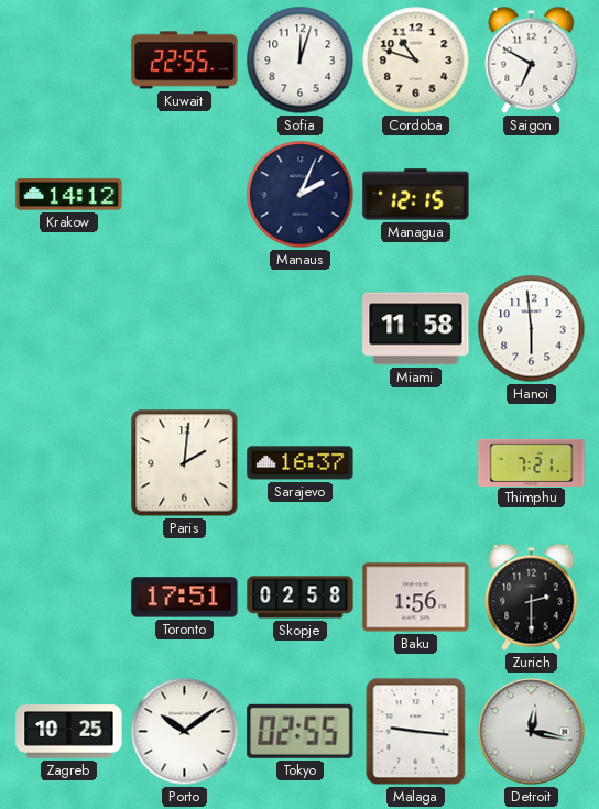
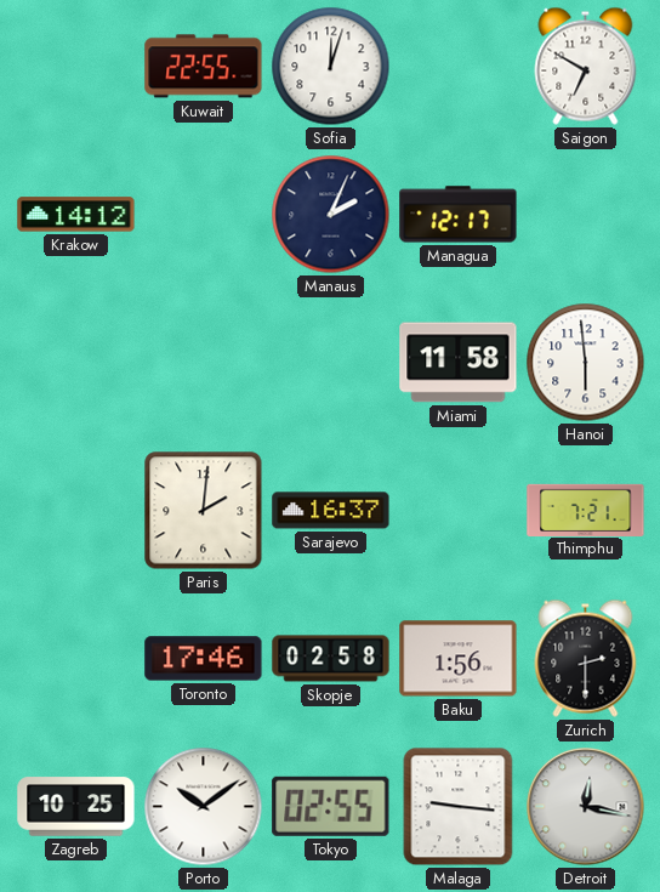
Cordoba: 10:48 -> none (416, 61)
Managua: 12:15 -> 12:17 (459, 215)
Toronto: 17:51 -> 17:46 (204, 659)
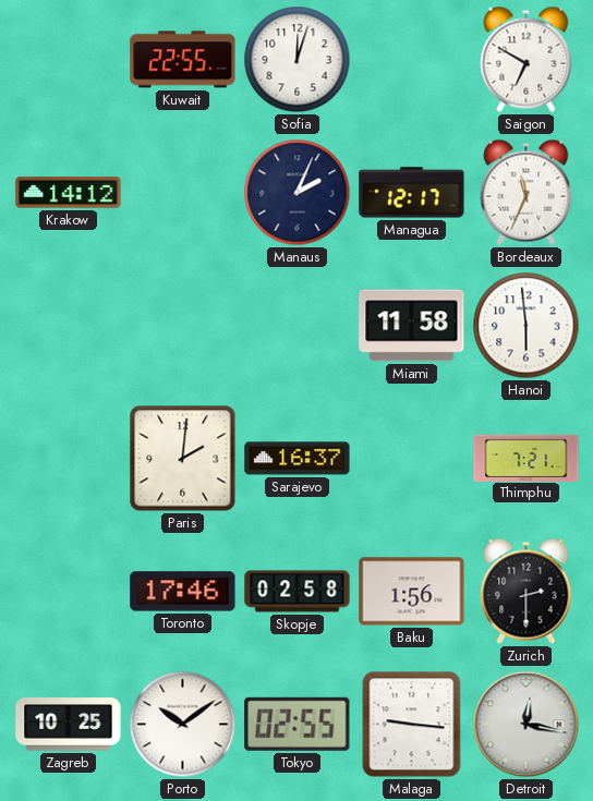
Bordeaux: none -> 11:34 (527, 192)
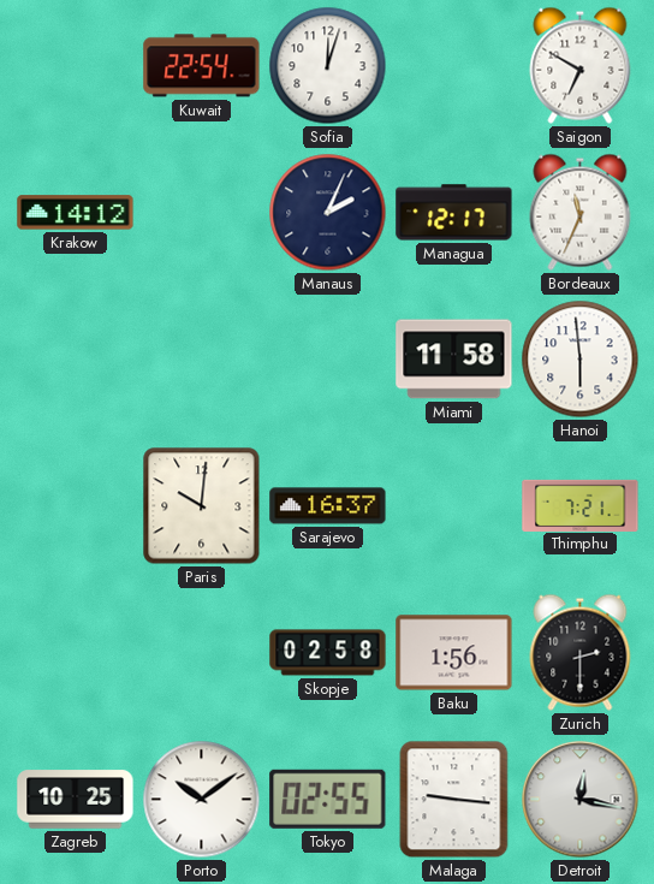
Kuwait: 22:55 -> 22:54 (202, 66)
Paris: 2:01 -> 10:01 (202, 506)
Toronto: 17:46 -> none (183, 592)
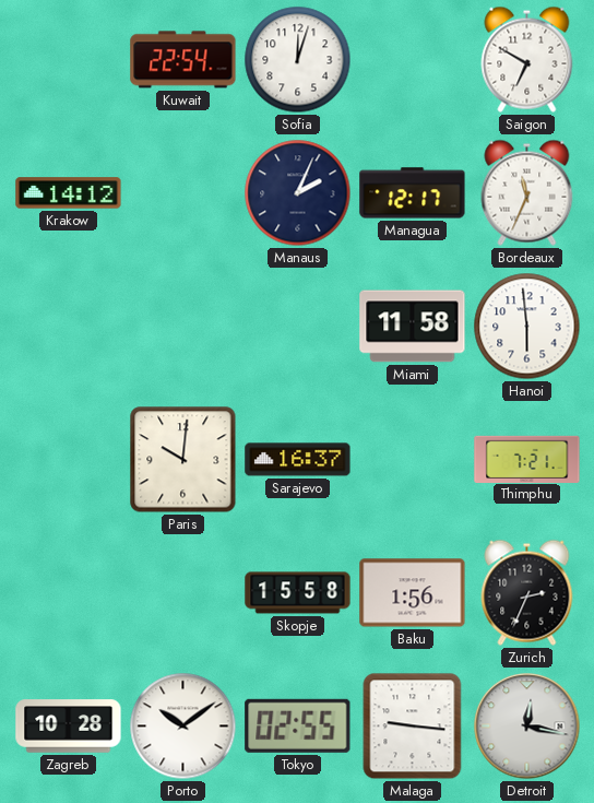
Skopje: 02:58 -> 15:58 (298, 593)
Zurich: 2:30 -> 2:34 (527, 592)
Zagreb: 10:25 -> 10:28 (69, 727)
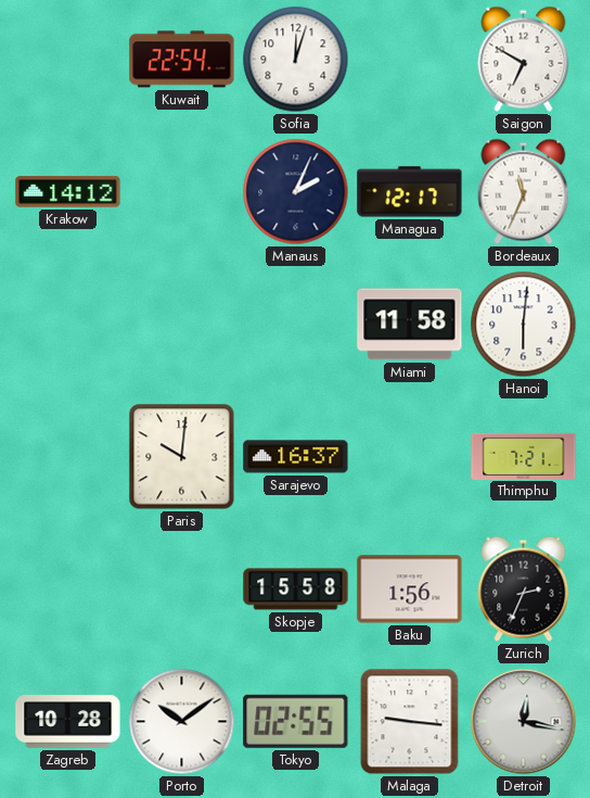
Hanoi: 5:59 -> 6:01 (524, 325)
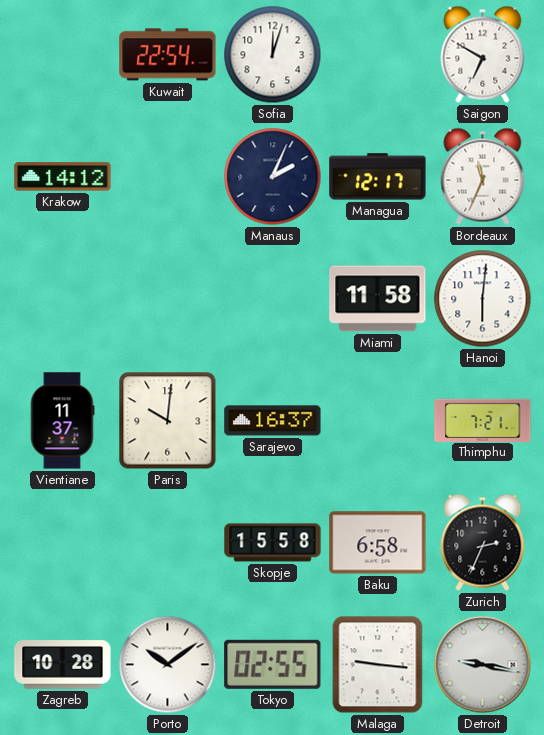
Vientiane: none -> 11:37 (62, 421)
Baku: 1:56 -> 6:58 (378, 543)
Detroit: 12:17 -> 9:17 (483, 665)
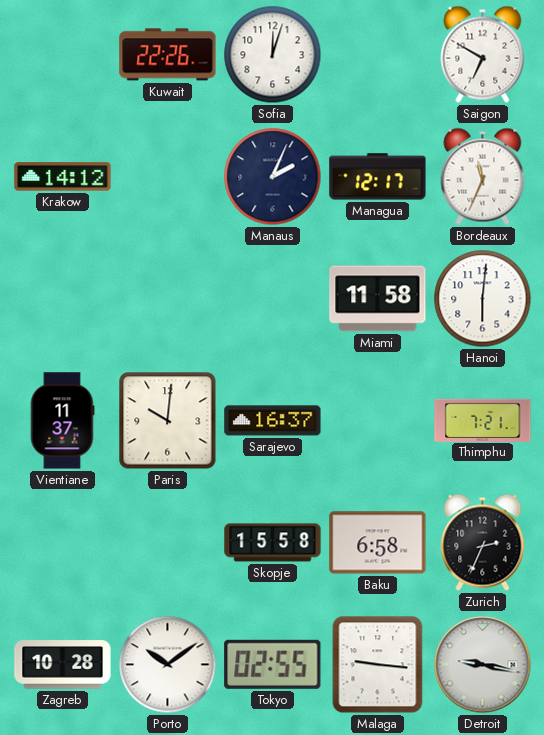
Kuwait: 22:54 -> 22:26 (168, 55)
